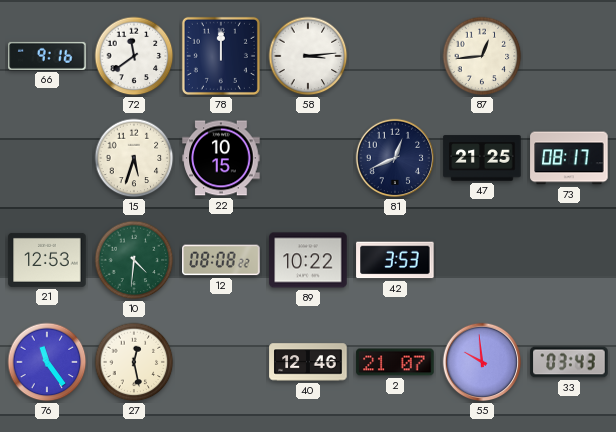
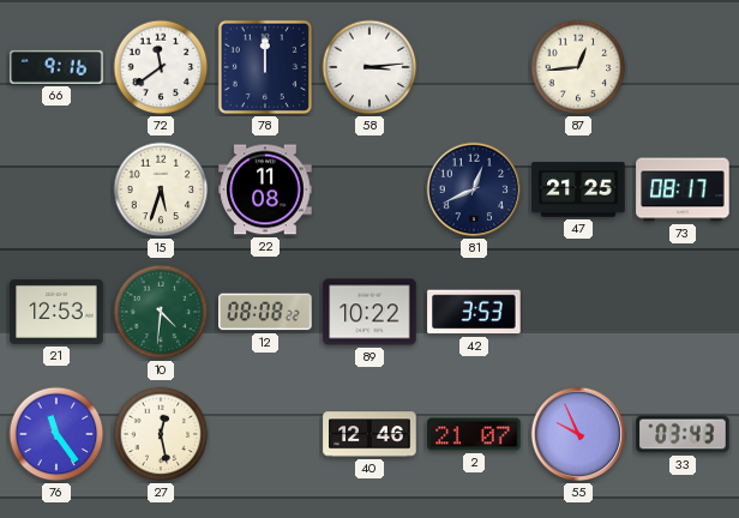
22: 10:15 -> 11:08 (265, 189)
55: 9:59 -> 9:56 (578, 434)
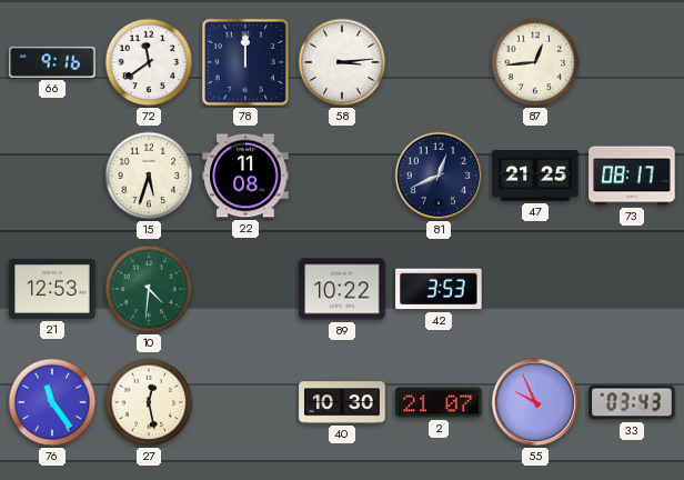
12: 08:08 -> none (265, 312)
40: 12:46 -> 10:30 (342, 402)
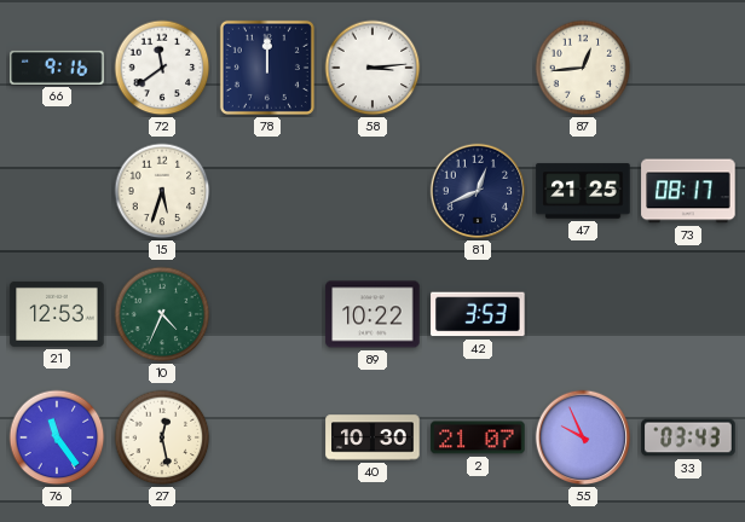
22: 11:08 -> none (245, 176)
10: 4:31 -> 4:34 (162, 314)
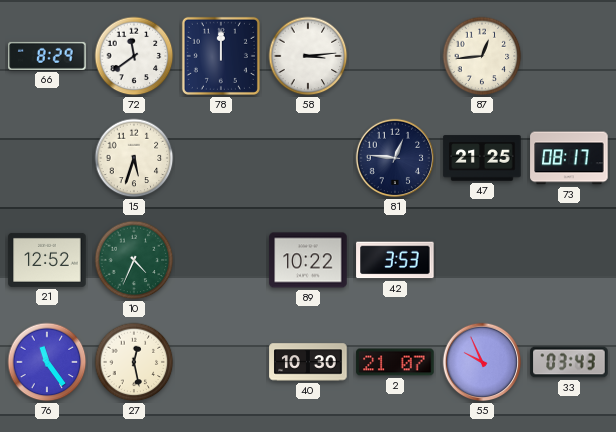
66: 9:16 -> 8:29 (47, 56)
81: 12:41 -> 12:46 (395, 158)
21: 12:53 -> 12:52 (47, 260)
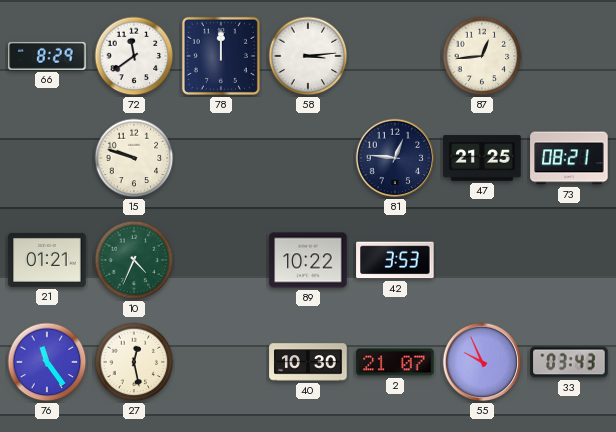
15: 5:33 -> 9:48 (134, 158)
73: 08:17 -> 08:21 (569, 158)
21: 12:52 -> 01:21 (47, 260)
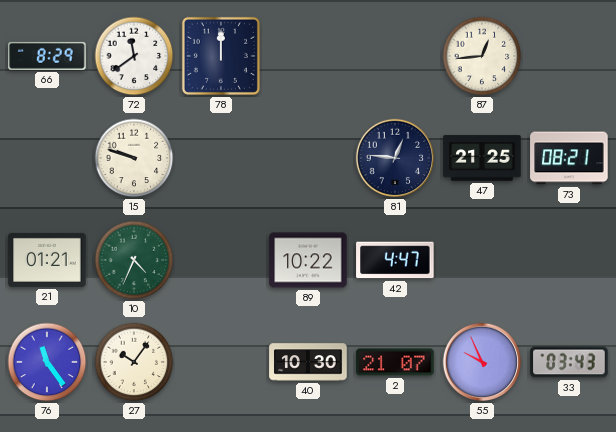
58: 3:14 -> none (308, 56)
42: 3:53 -> 4:47 (395, 260)
27: 12:28 -> 10:06 (134, 362)
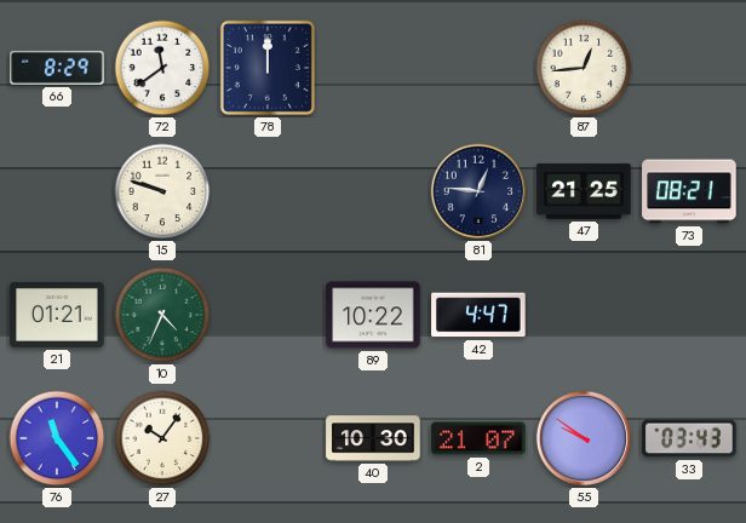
55: 9:56 -> 9:51 (584, 438)
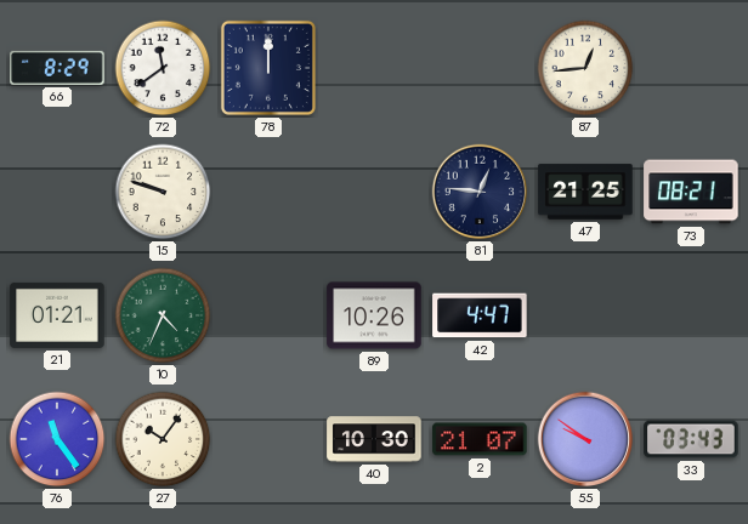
89: 10:22 -> 10:26 (374, 315)
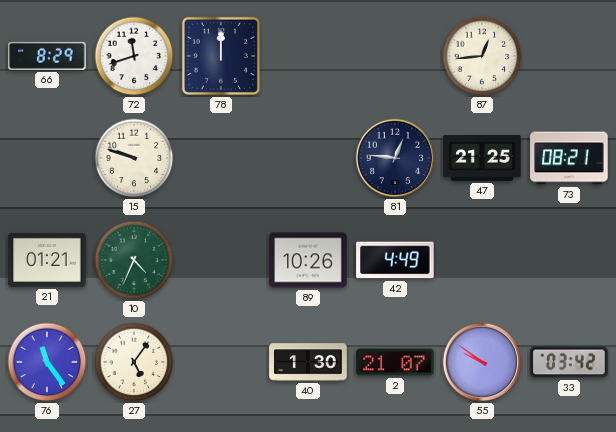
72: 11:39 -> 11:42 (134, 56)
42: 4:47 -> 4:49 (395, 260)
27: 10:06 -> 5:06 (134, 362)
40: 10:30 -> 1:30 (308, 362)
33: 03:43 -> 03:42 (569, 362)
